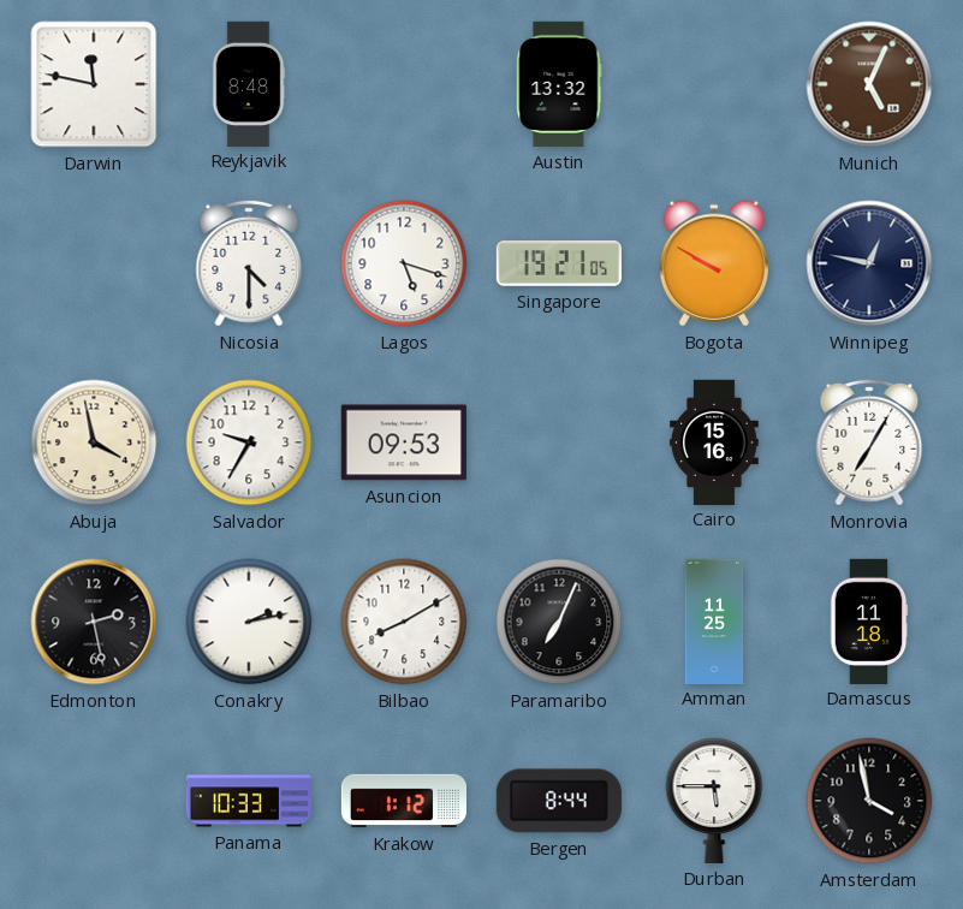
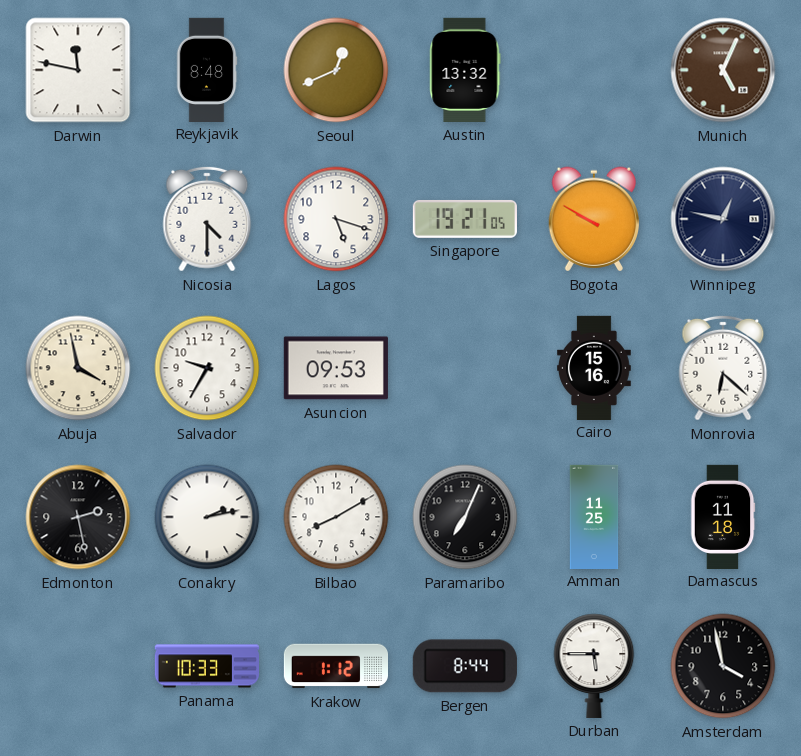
Seoul: none -> 12:41 (336, 70)
Monrovia: 7:05 -> 6:22 (723, 368)
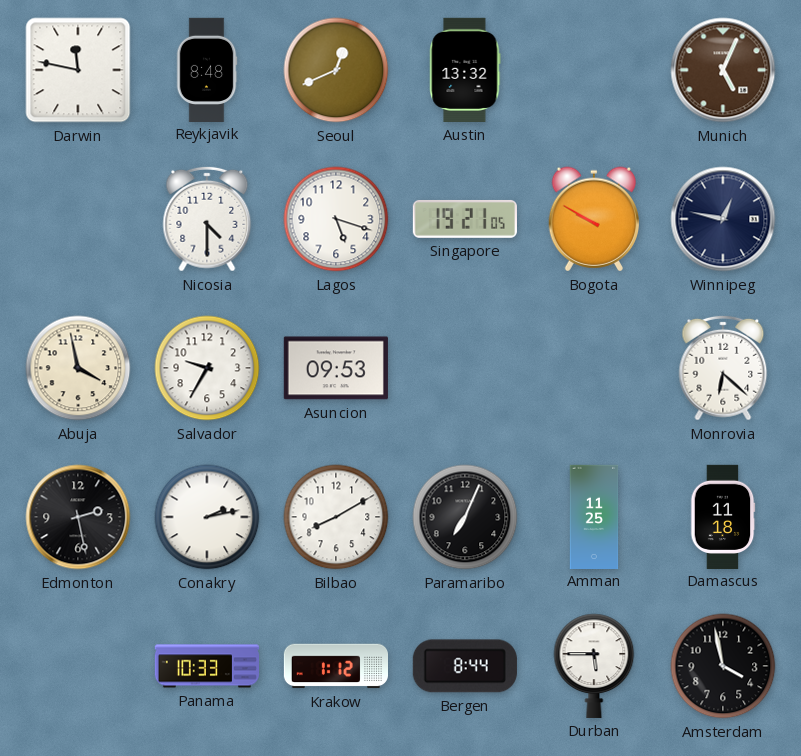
Cairo: 15:16 -> none (595, 367)
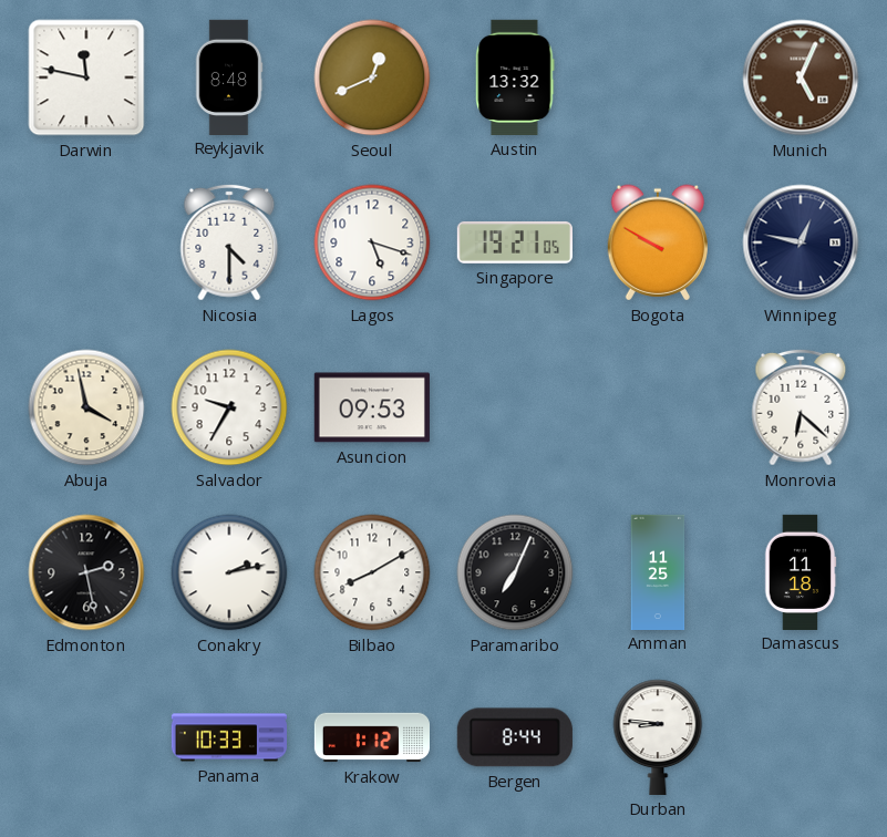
Durban: 5:45 -> 8:46 (658, 737)
Amsterdam: 3:58 -> none (723, 666)
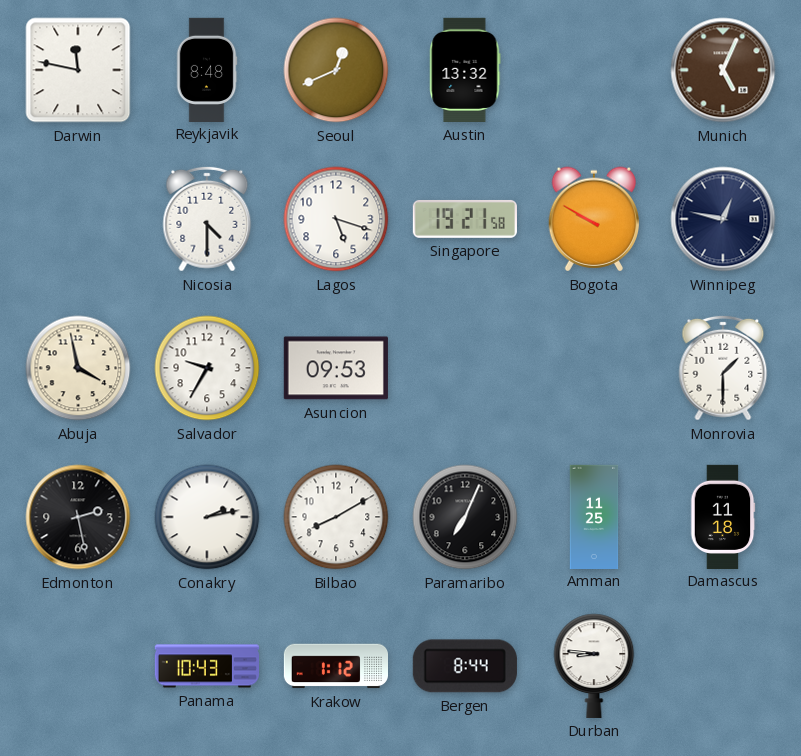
Singapore: 19:21:05 -> 19:21:58 (465, 219)
Monrovia: 6:22 -> 1:30 (723, 368)
Panama: 10:33 -> 10:43 (206, 666)
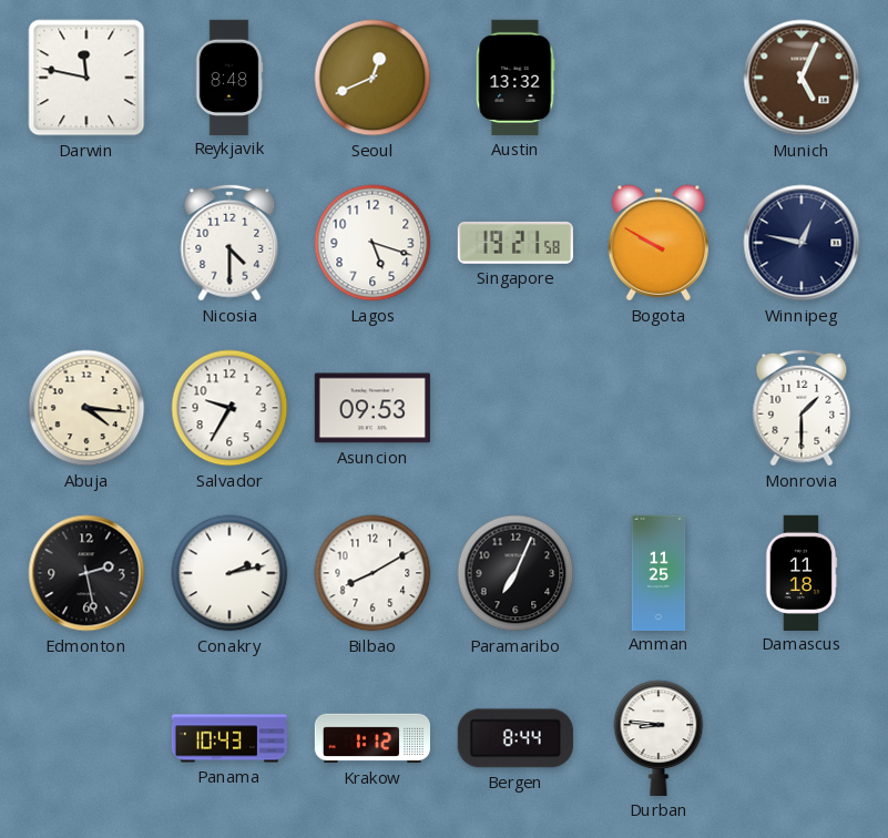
Abuja: 3:58 -> 4:16 (86, 408)
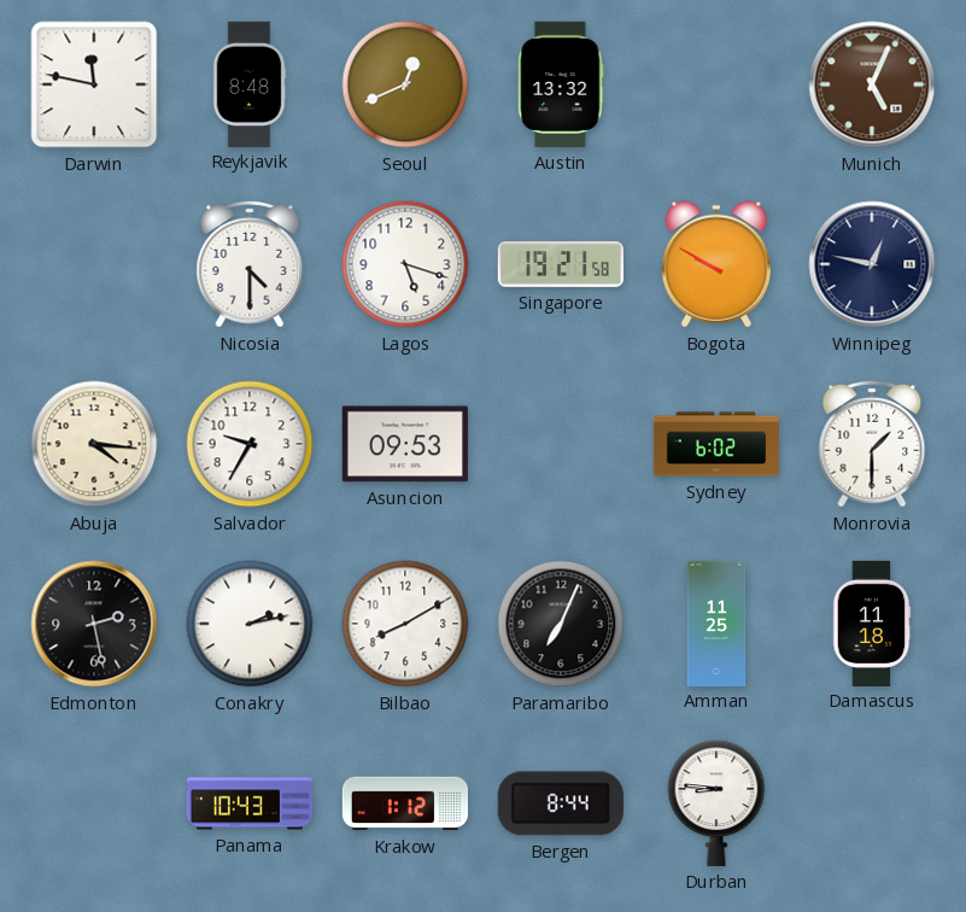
Sydney: none -> 6:02 (715, 444)
